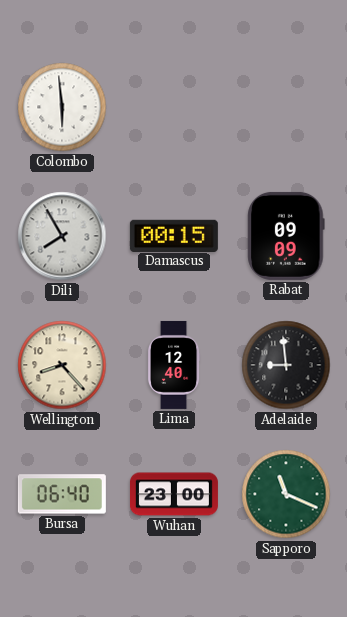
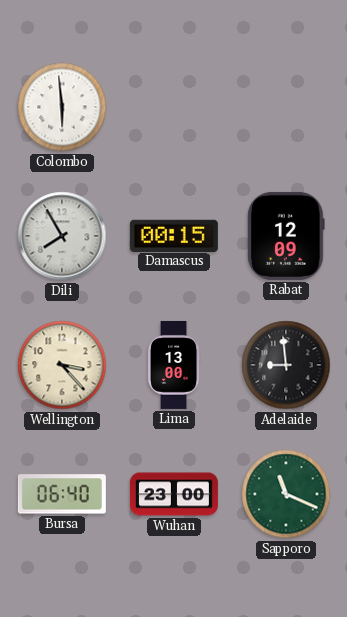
Rabat: 09:09 -> 12:09 (286, 236)
Wellington: 8:23 -> 3:23 (62, 365)
Lima: 12:40 -> 13:00 (174, 365)
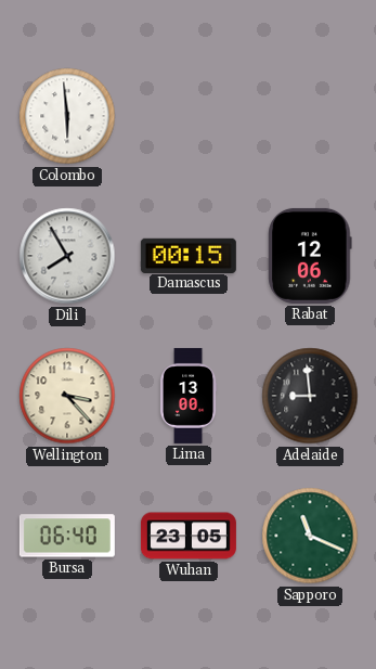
Rabat: 12:09 -> 12:06 (310, 256)
Wuhan: 23:00 -> 23:05 (189, 536)
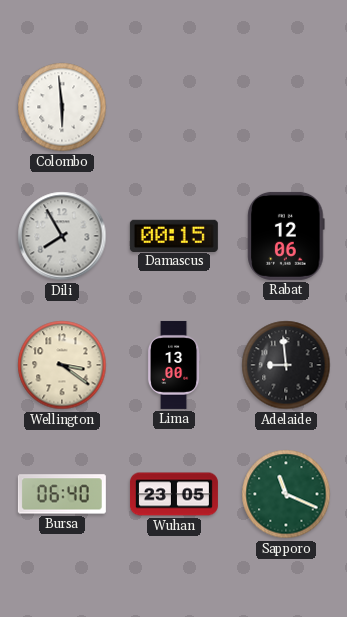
Wellington: 3:23 -> 3:21 (62, 365)
